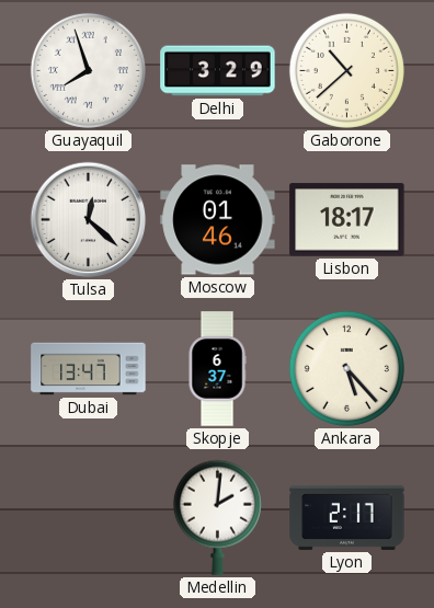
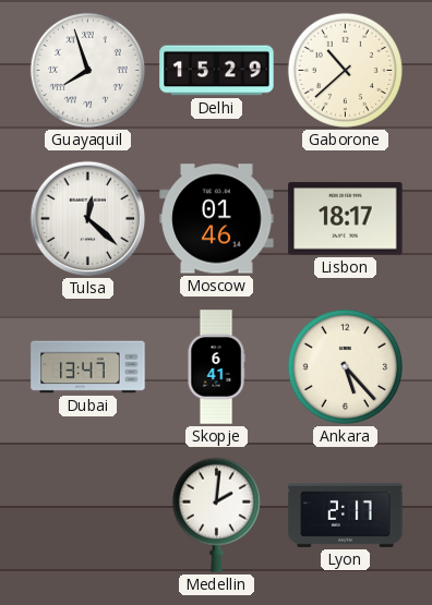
Delhi: 3:29 -> 15:29 (217, 71)
Skopje: 6:37 -> 6:41 (216, 367)
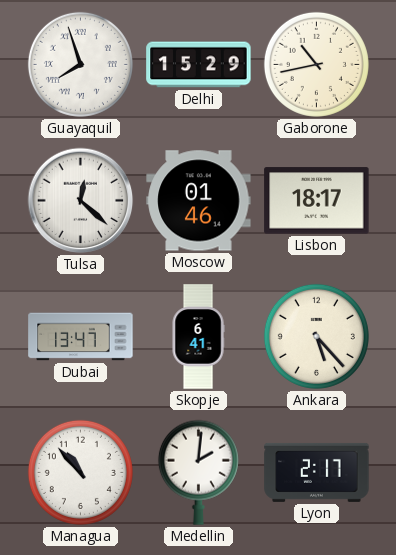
Gaborone: 10:38 -> 10:43 (316, 64)
Managua: none -> 10:53 (80, 472)
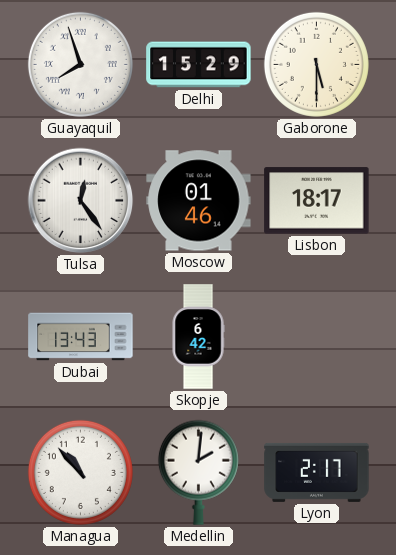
Gaborone: 10:43 -> 5:30 (316, 64)
Tulsa: 12:22 -> 12:24 (81, 201)
Dubai: 13:47 -> 13:43 (81, 337)
Skopje: 6:41 -> 6:42 (198, 337)
Ankara: 5:23 -> none (316, 336)
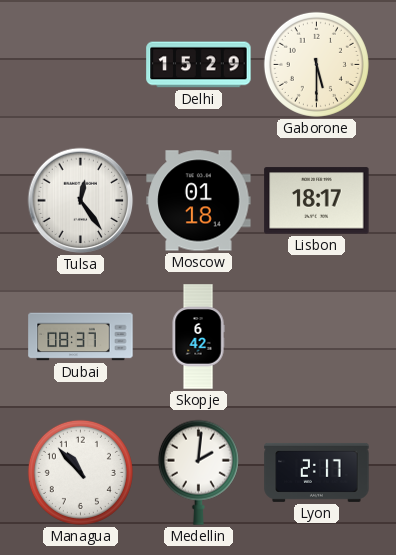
Guayaquil: 7:57 -> none (80, 64)
Moscow: 01:46 -> 01:18 (199, 201)
Dubai: 13:43 -> 08:37 (81, 337)
